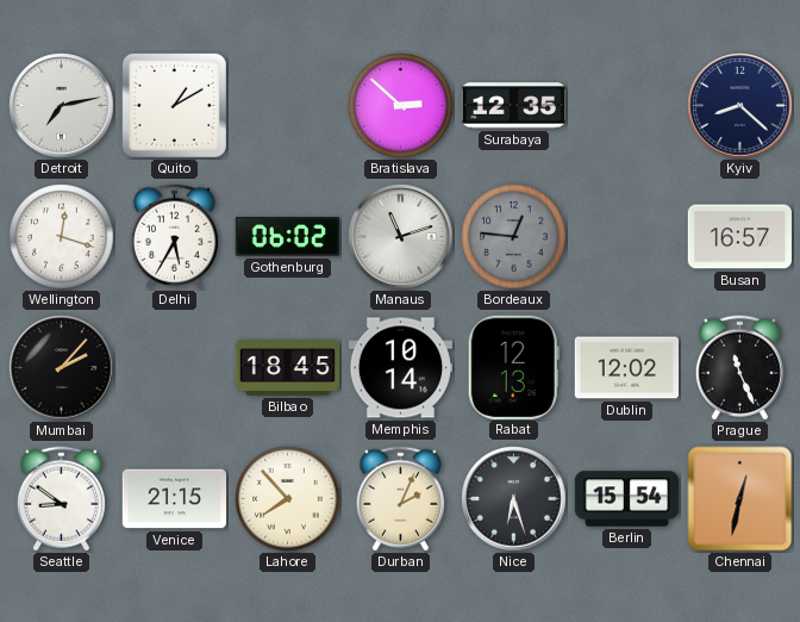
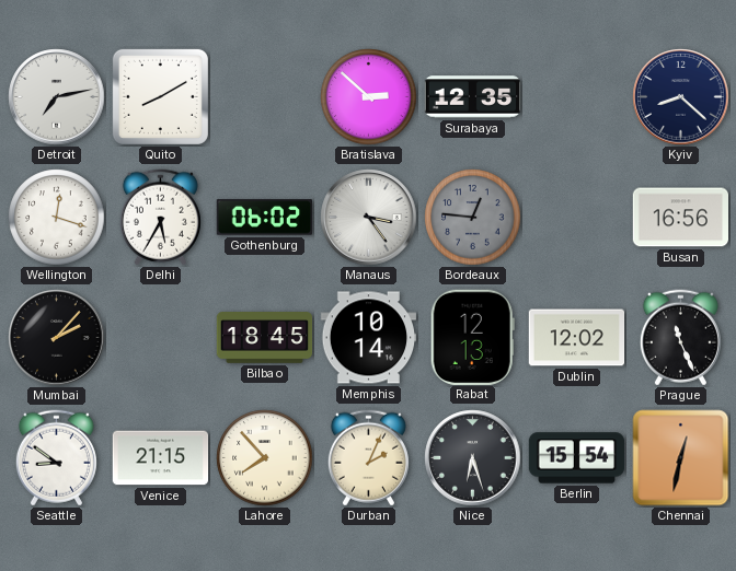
Quito: 1:10 -> 8:10 (160, 96)
Manaus: 11:12 -> 3:24 (369, 218)
Busan: 16:57 -> 16:56 (680, 218)
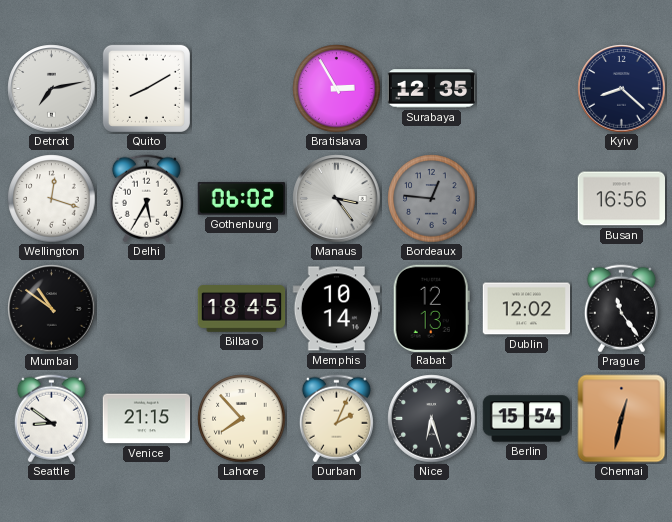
Bratislava: 2:52 -> 2:55 (337, 89)
Mumbai: 2:07 -> 10:51 (52, 309)
Prague: 11:26 -> 11:24 (621, 309)
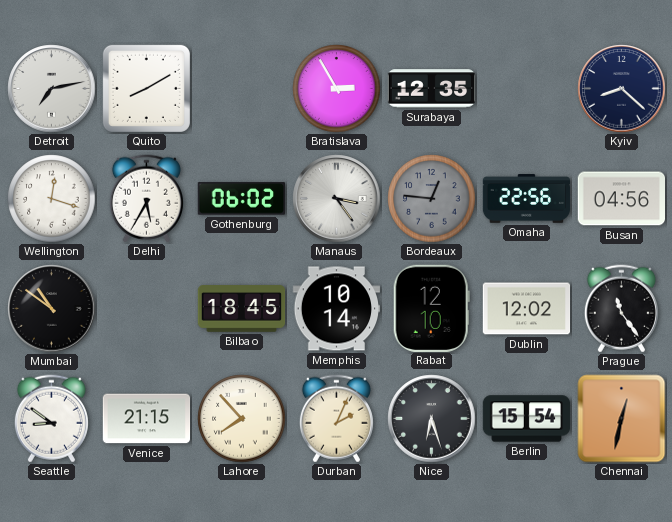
Omaha: none -> 22:56 (527, 199)
Busan: 16:56 -> 04:56 (621, 199)
Rabat: 12:13 -> 12:10 (431, 308)
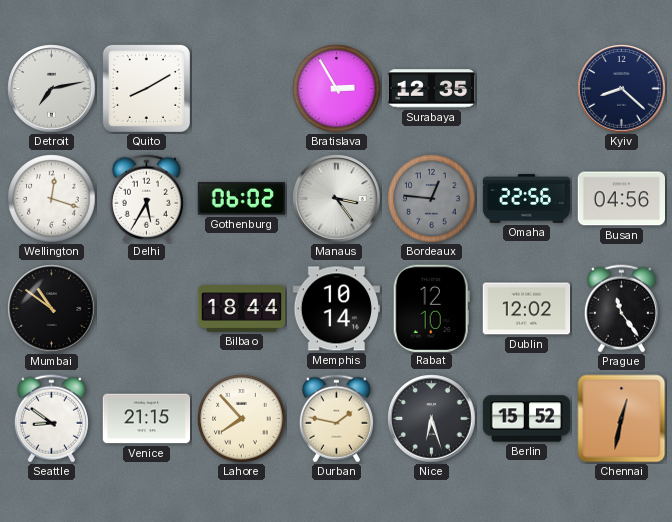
Bilbao: 18:45 -> 18:44 (242, 309)
Durban: 2:04 -> 1:47 (336, 419)
Berlin: 15:54 -> 15:52 (527, 419)
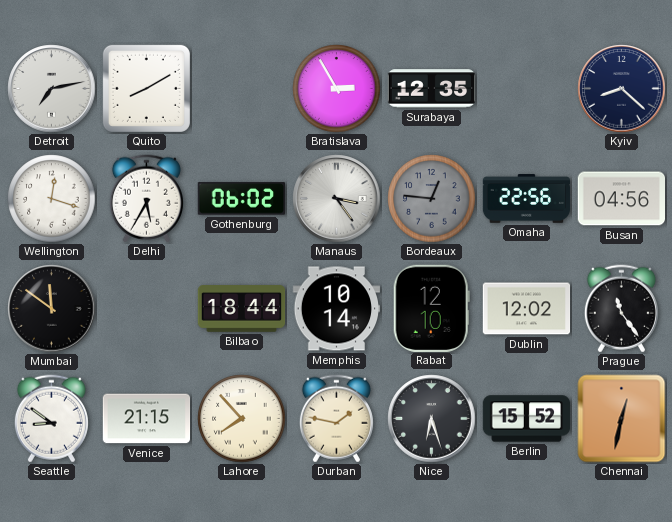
Mumbai: 10:51 -> 11:51 (52, 309)
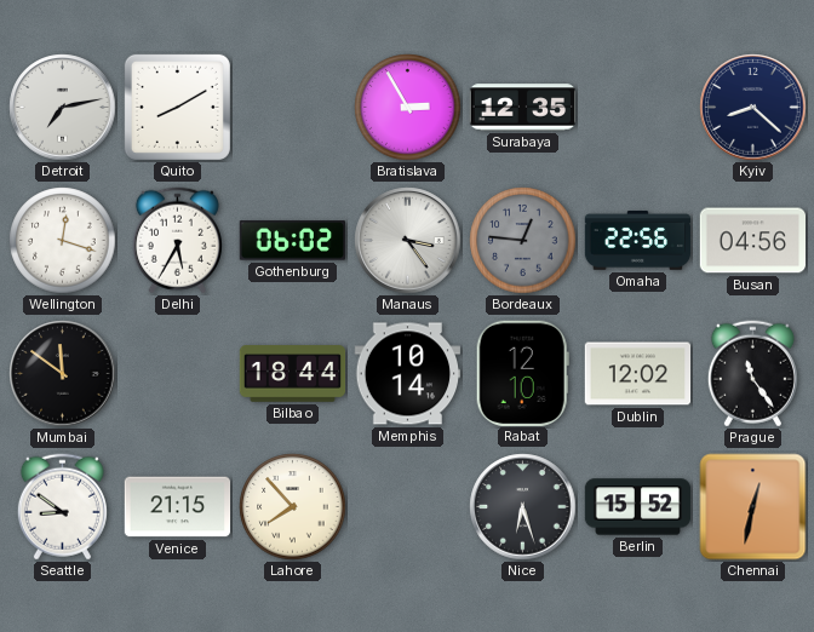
Durban: 1:47 -> none (336, 419)
